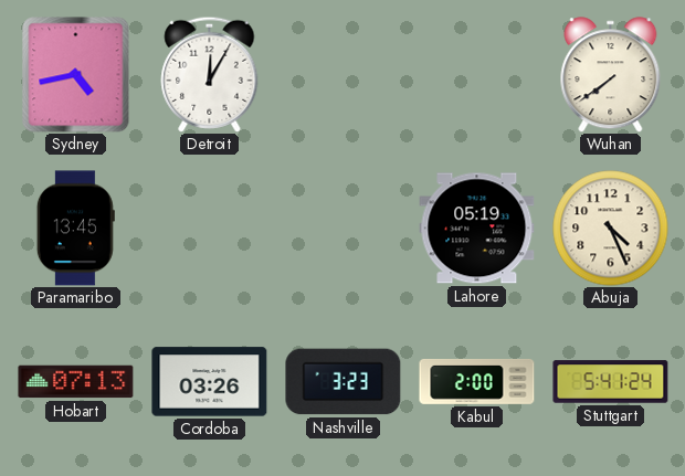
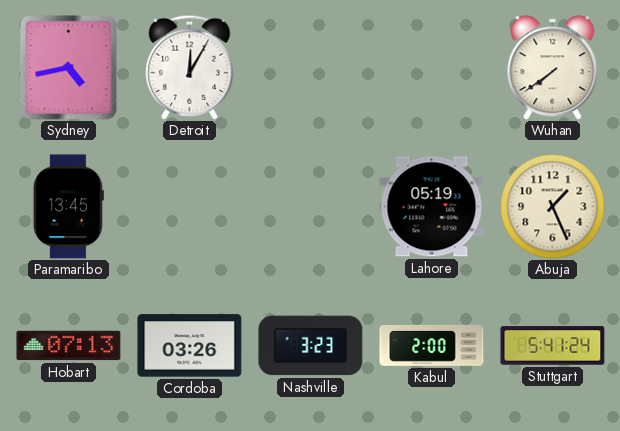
Abuja: 4:26 -> 1:26 (553, 207)
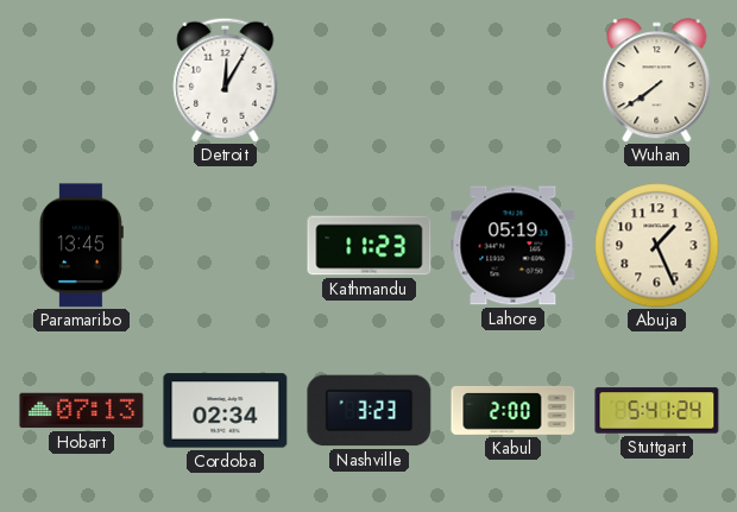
Sydney: 4:43 -> none (69, 68)
Kathmandu: none -> 11:23 (370, 246)
Cordoba: 03:26 -> 02:34 (226, 411)
